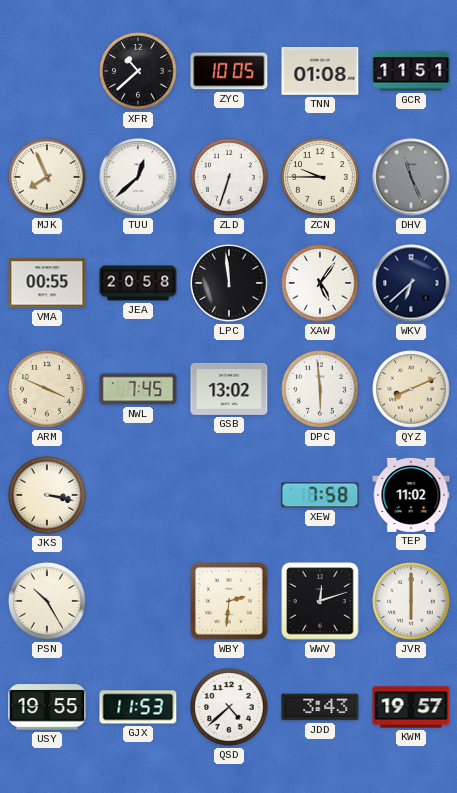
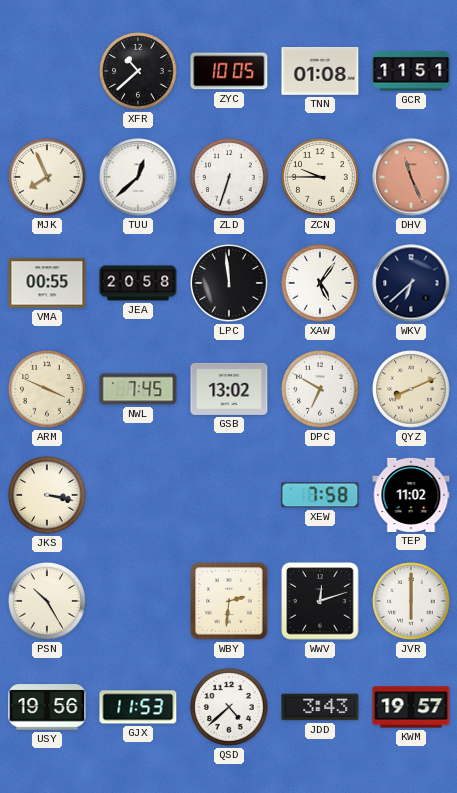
DHV dial: grey -> salmon (411, 177)
DPC: 5:59 -> 6:50 (320, 389)
USY: 19:55 -> 19:56 (47, 707)
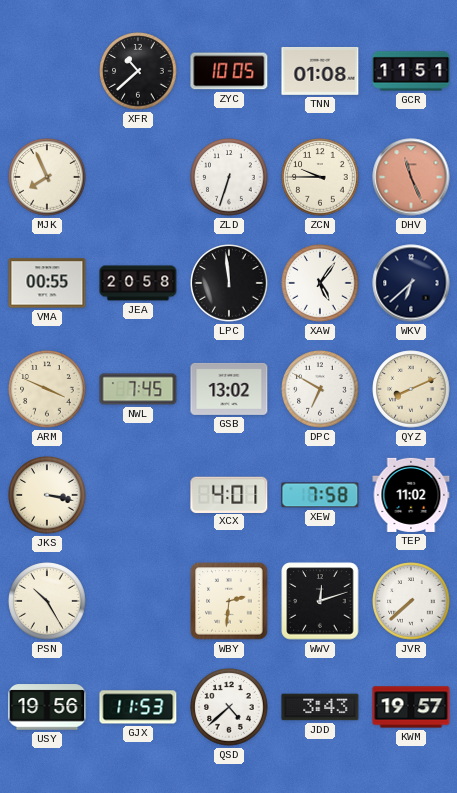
TUU: 12:38 -> none (138, 177)
XCX: none -> 4:01 (229, 494)
JVR: 6:00 -> 7:38 (411, 601)
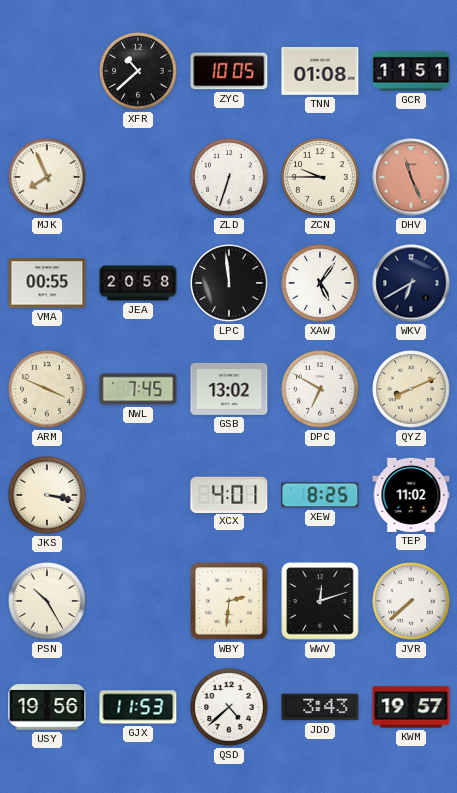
WKV: 6:38 -> 6:40 (411, 283)
XEW: 7:58 -> 8:25 (320, 495)
